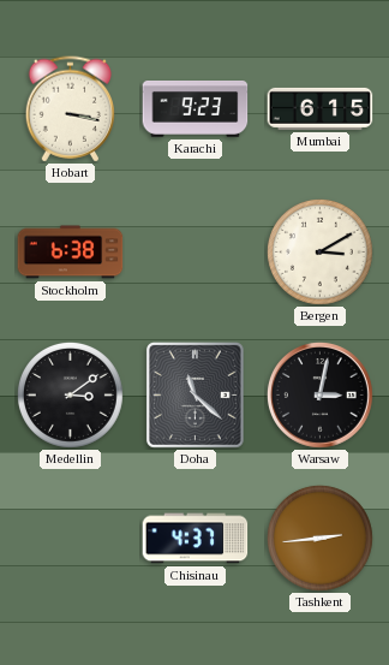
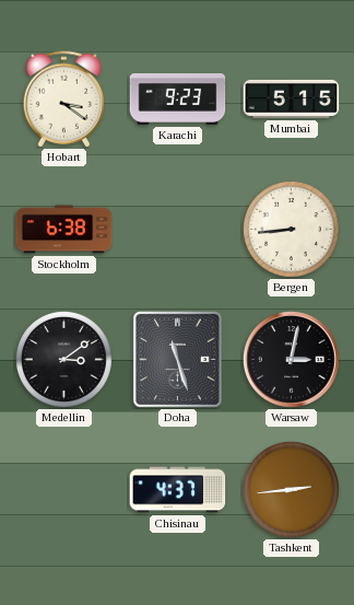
Hobart: 3:17 -> 3:21 (63, 100)
Mumbai: 6:15 -> 5:15 (292, 98)
Bergen: 3:10 -> 8:44 (291, 229)
Doha: 11:22 -> 11:27 (177, 359)
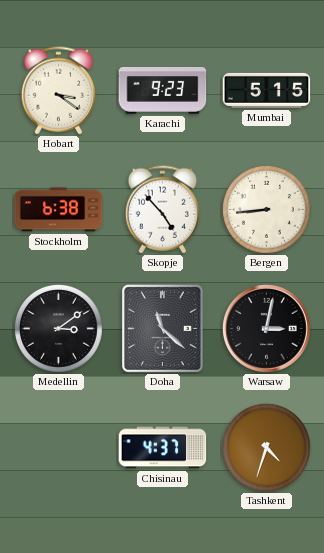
Skopje: none -> 4:53 (162, 210)
Doha: 11:27 -> 11:22 (162, 328)
Tashkent: 2:44 -> 4:33 (266, 447)
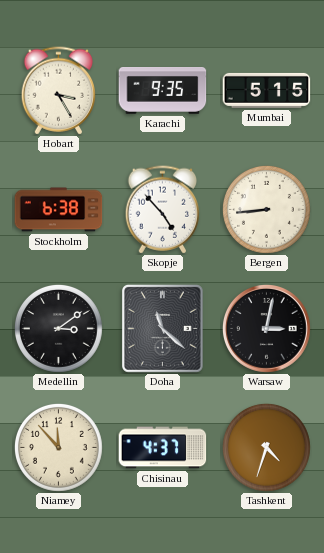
Hobart: 3:21 -> 3:25 (58, 91)
Karachi: 9:23 -> 9:35 (163, 91)
Niamey: none -> 11:53 (58, 447)
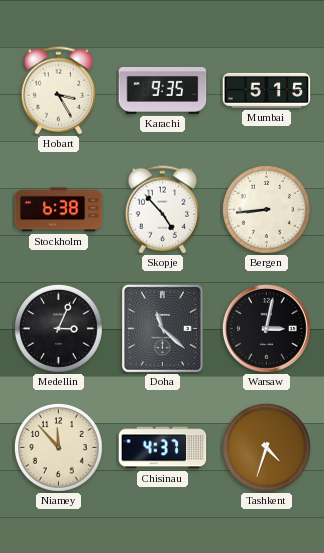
Medellin: 3:09 -> 3:04 (58, 328)
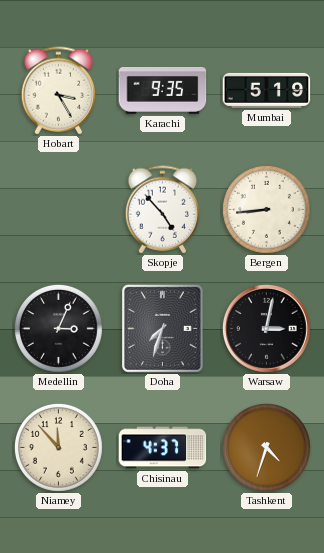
Mumbai: 5:15 -> 5:19 (267, 90)
Stockholm: 6:38 -> none (59, 210)
Doha: 11:22 -> 7:33 (162, 328)
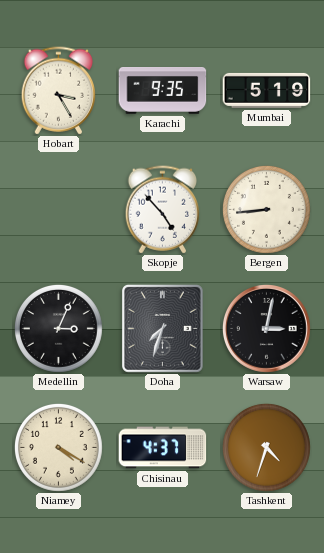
Niamey: 11:53 -> 4:20 (58, 447)
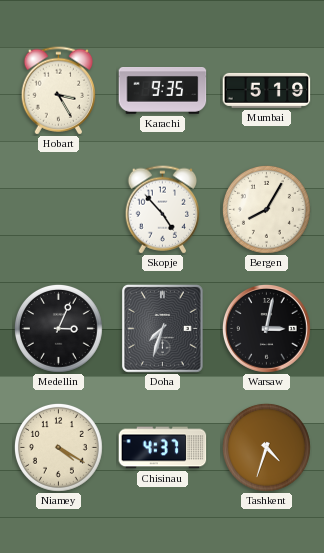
Bergen: 8:44 -> 8:05 (266, 209)
